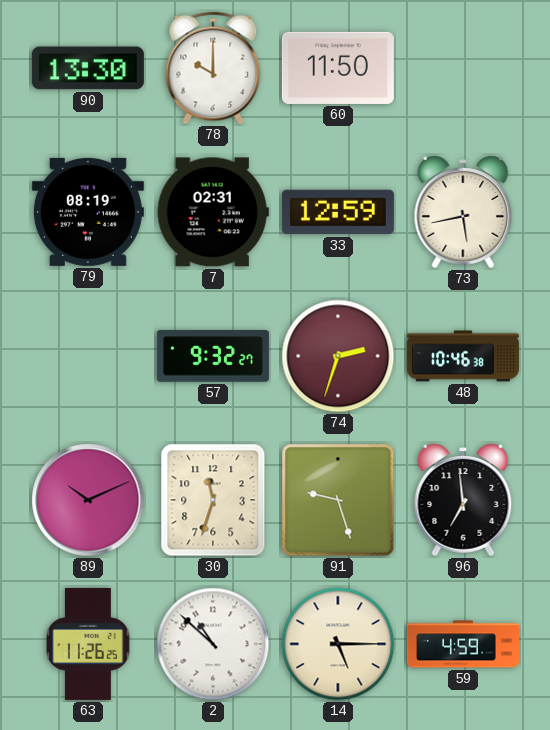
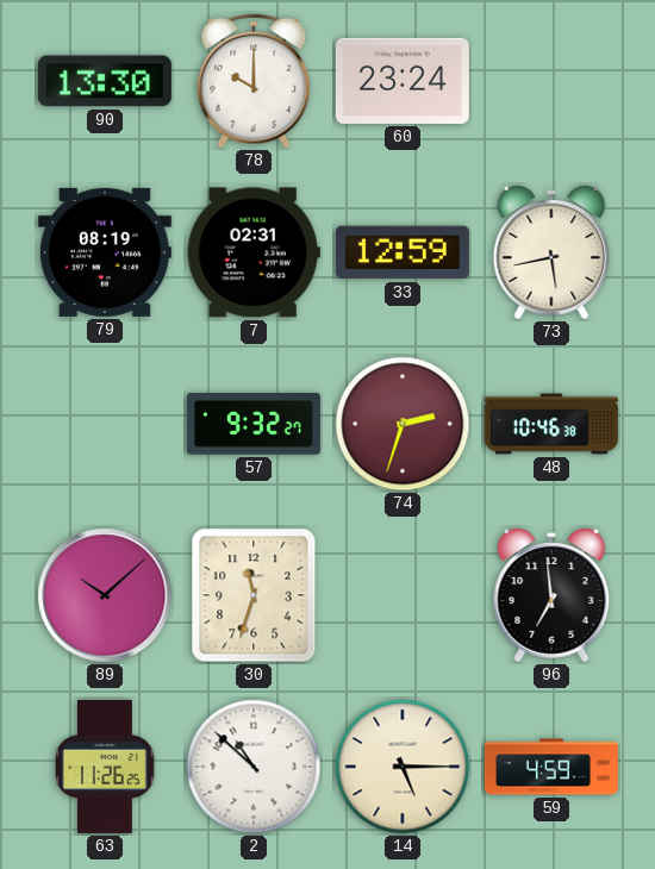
60: 11:50 -> 23:24 (403, 81)
89: 10:11 -> 10:08 (105, 595)
91: 9:27 -> none (338, 500)
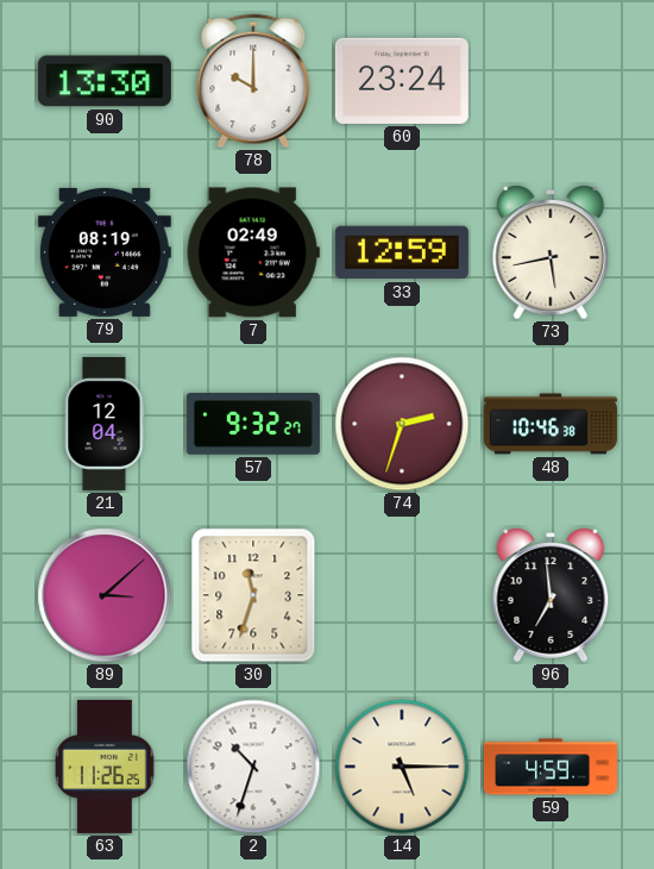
7: 02:31 -> 02:49 (253, 252)
21: none -> 12:04 (105, 424)
89: 10:08 -> 3:08 (105, 595)
2: 10:52 -> 10:33 (253, 767)
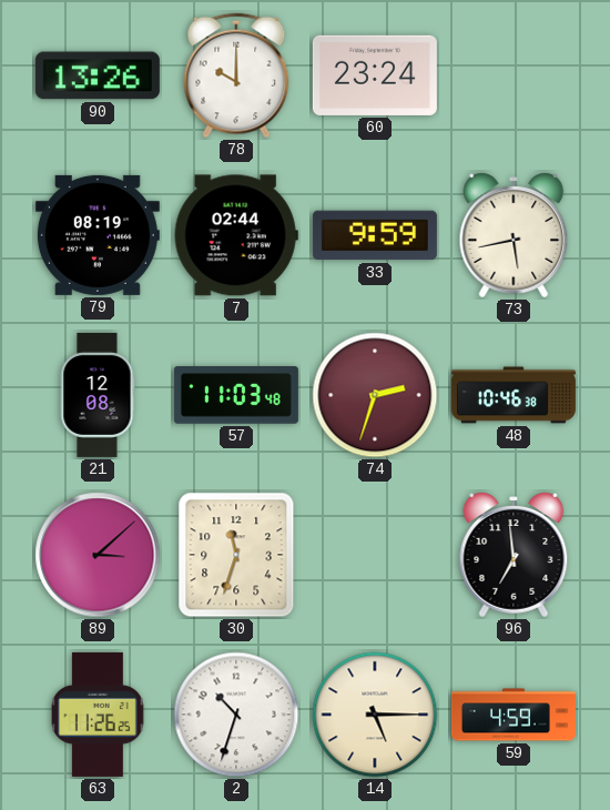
90: 13:30 -> 13:26 (98, 75)
7: 02:49 -> 02:44 (236, 235)
33: 12:59 -> 9:59 (375, 235)
21: 12:04 -> 12:08 (98, 395)
57: 9:32 -> 11:03 (236, 395)
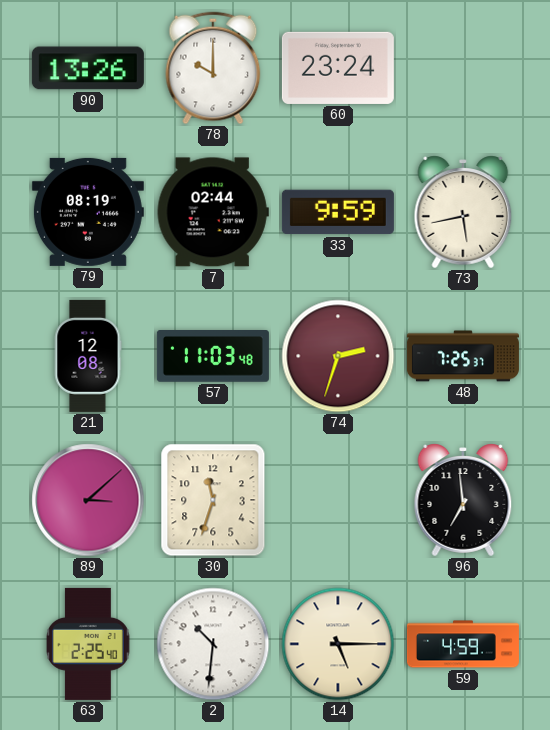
48: 10:46 -> 7:25 (463, 356)
63: 11:26 -> 2:25 (89, 644)
2: 10:33 -> 10:31 (213, 644)
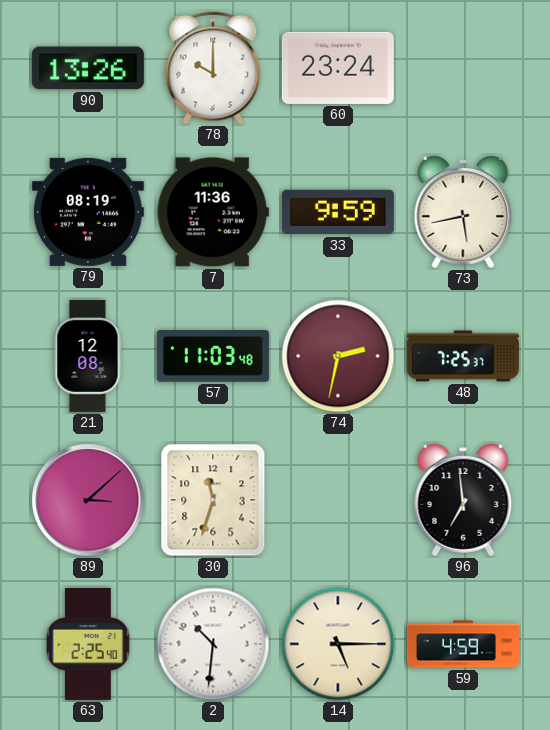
7: 02:44 -> 11:36 (213, 212)
74: 2:33 -> 2:32 (338, 356)
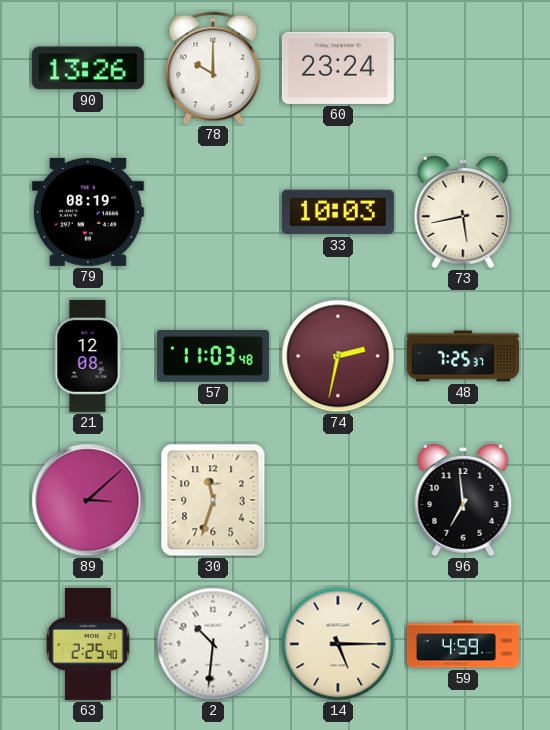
7: 11:36 -> none (213, 212)
33: 9:59 -> 10:03 (338, 212)
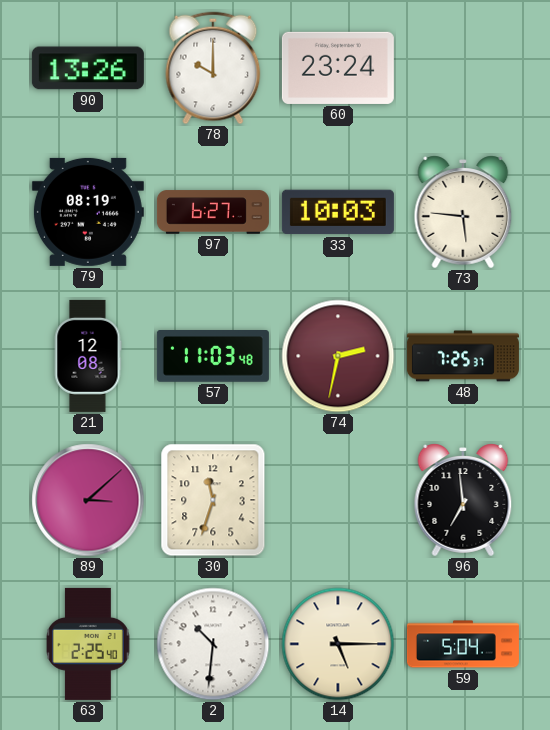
97: none -> 6:27 (213, 212)
73: 5:43 -> 5:46 (463, 212)
59: 4:59 -> 5:04 (463, 644)
